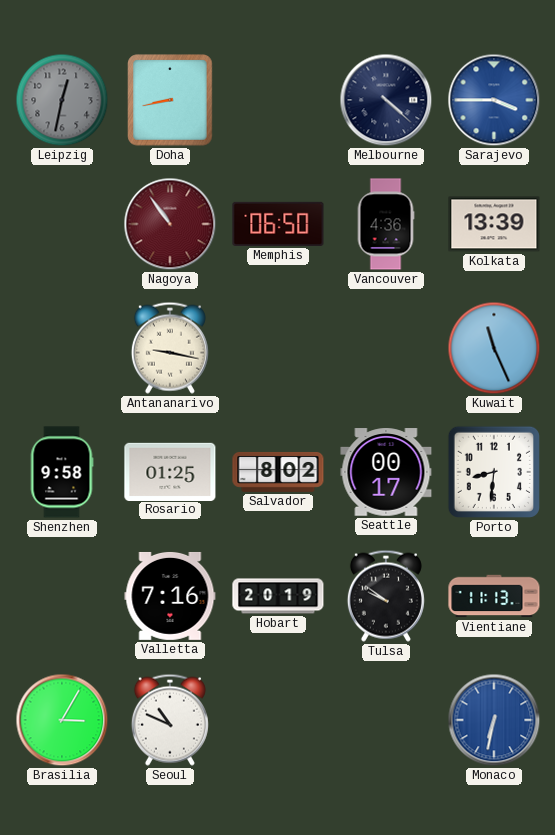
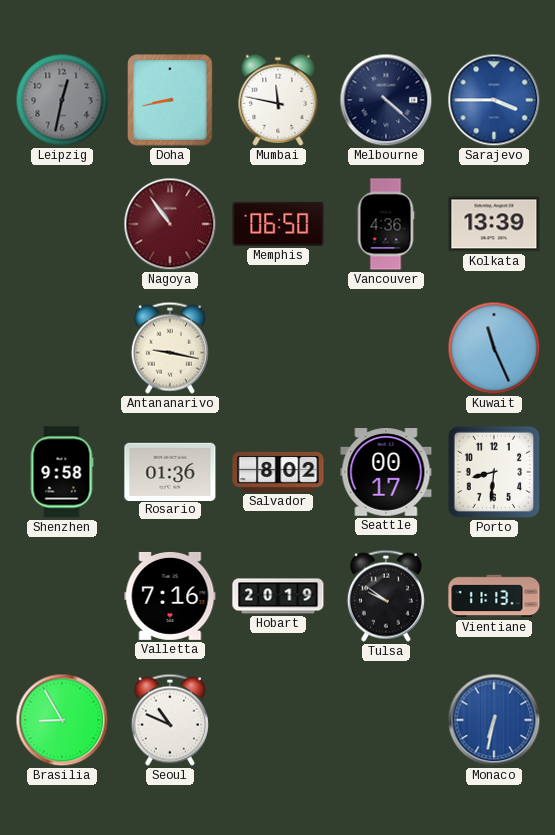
Mumbai: none -> 11:47 (278, 100)
Rosario: 01:25 -> 01:36 (170, 471)
Brasilia: 3:05 -> 8:55 (62, 720)
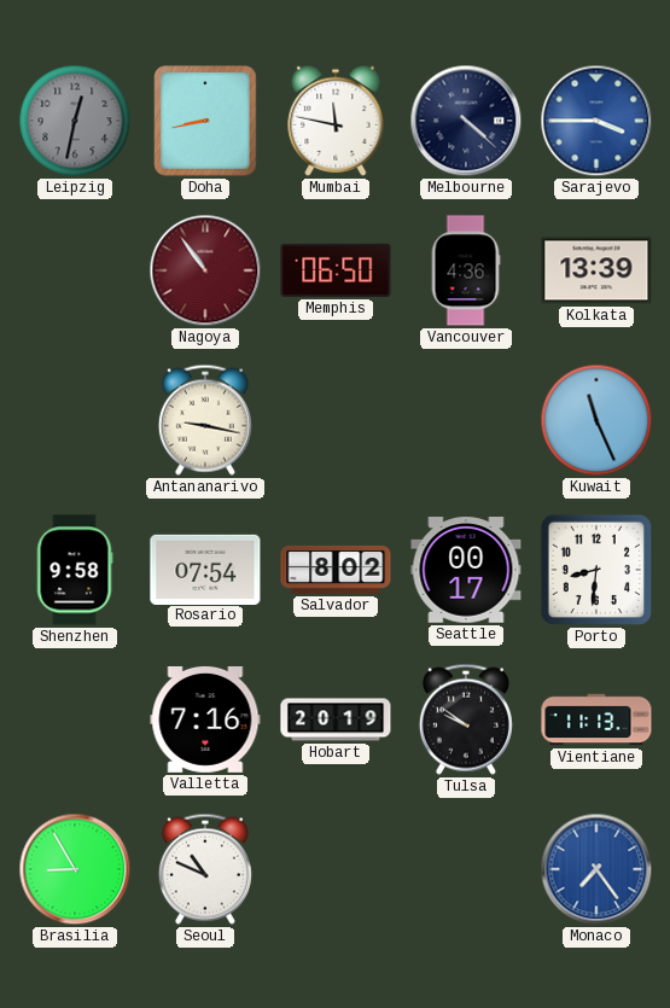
Rosario: 01:36 -> 07:54 (205, 569)
Monaco: 6:32 -> 7:24 (596, 869)
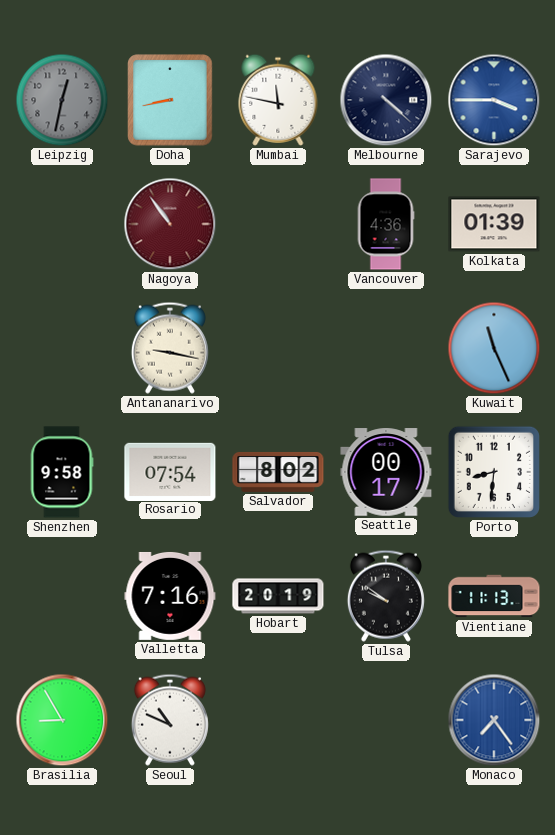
Memphis: 06:50 -> none (336, 270)
Kolkata: 13:39 -> 01:39 (494, 224)
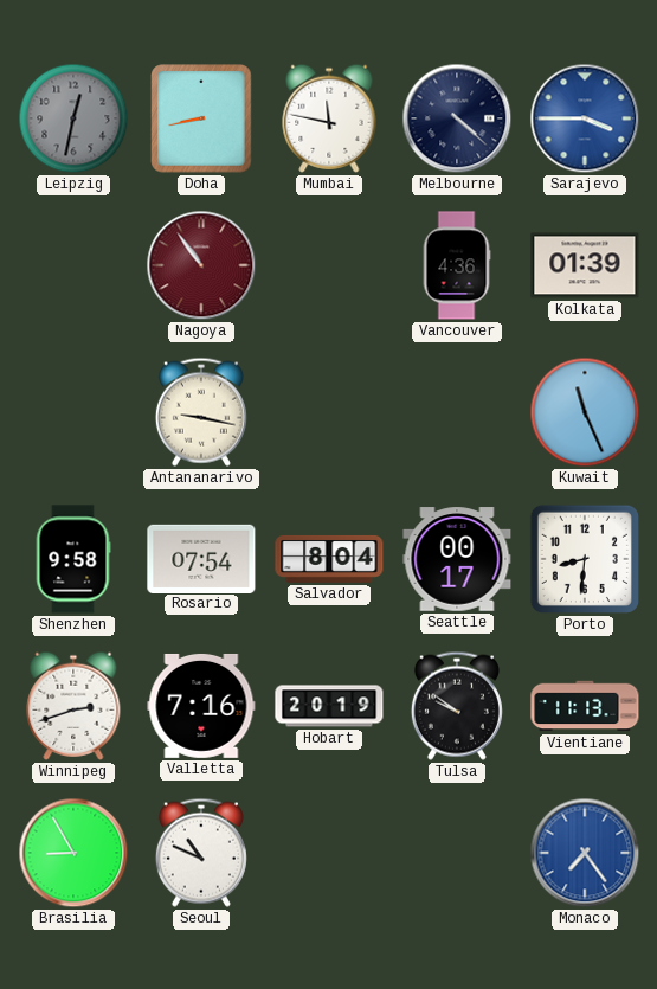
Salvador: 8:02 -> 8:04 (329, 559)
Winnipeg: none -> 2:42 (73, 706)
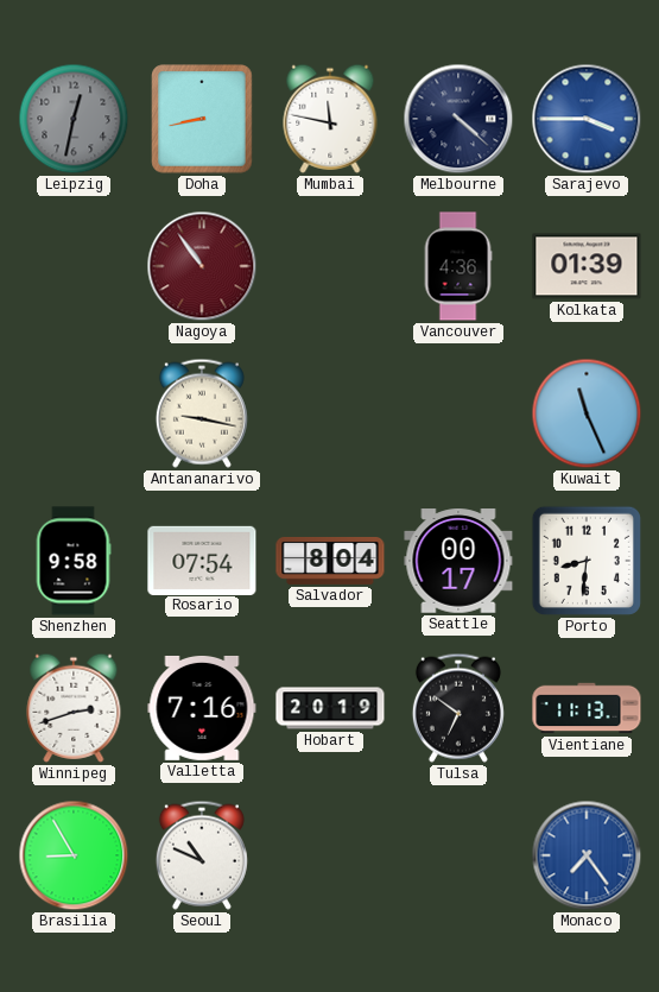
Tulsa: 9:51 -> 6:51 (458, 708)
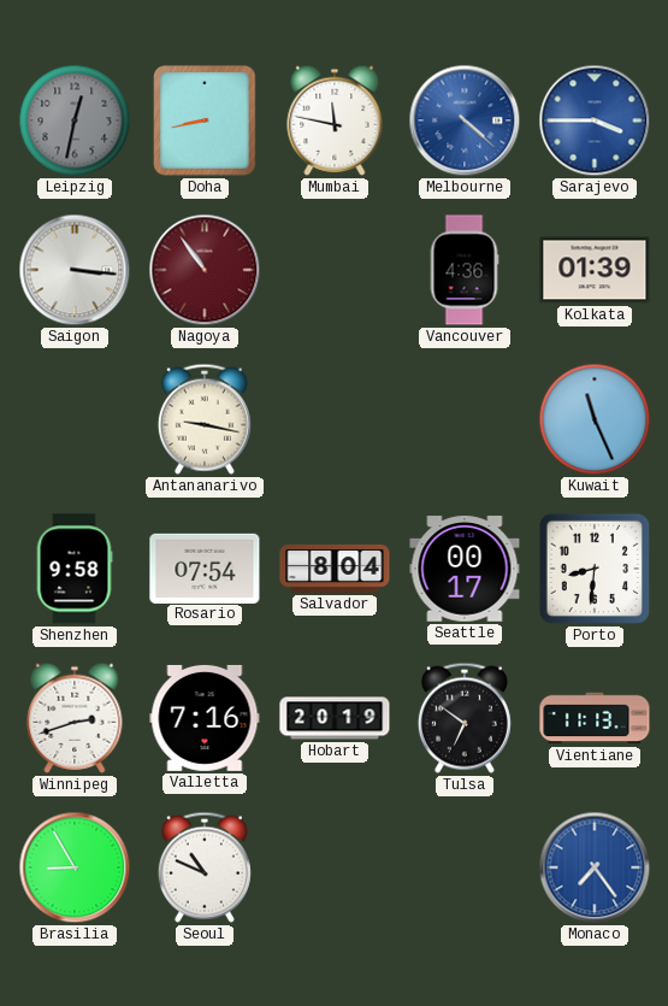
Melbourne dial: navy -> blue (465, 120)
Saigon: none -> 3:16 (75, 270)
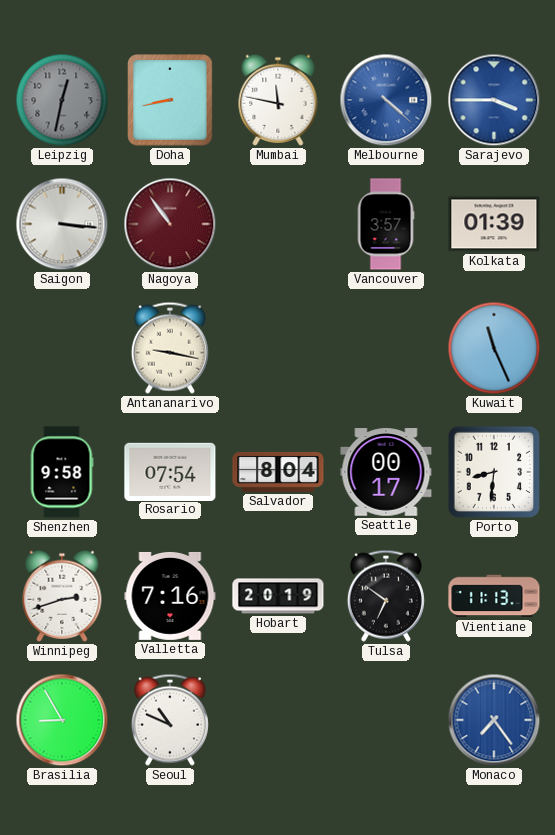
Vancouver: 4:36 -> 3:57 (386, 224)
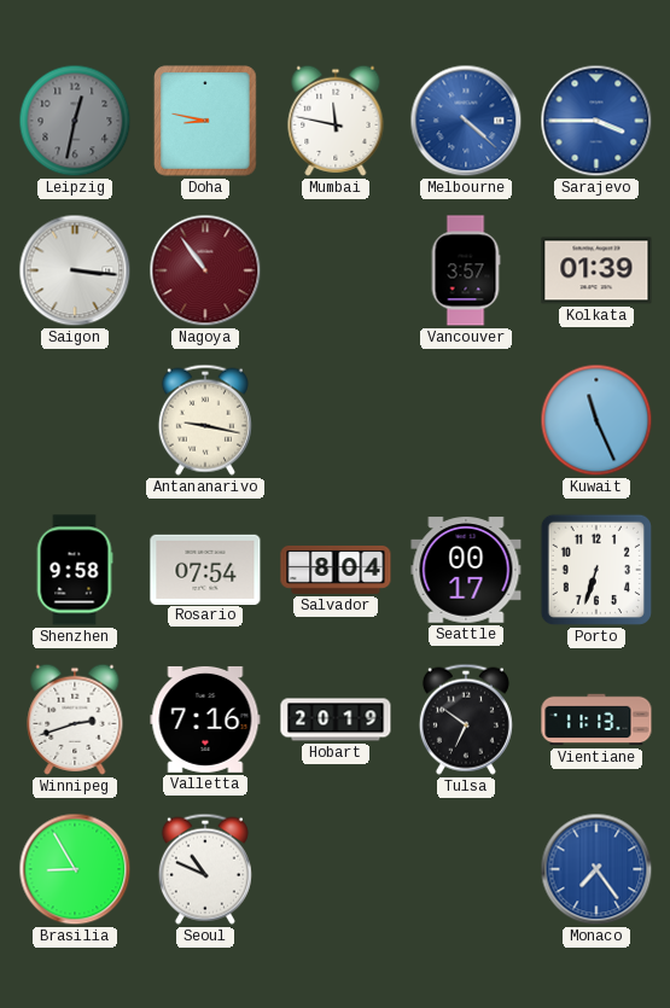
Doha: 8:43 -> 8:47 (205, 121)
Porto: 8:31 -> 6:33 (596, 570)
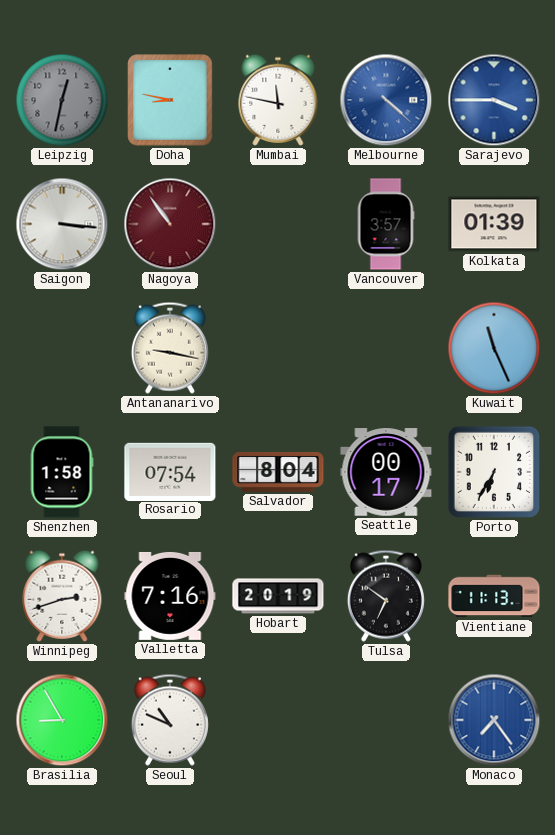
Shenzhen: 9:58 -> 1:58 (62, 472)
Porto: 6:33 -> 6:35 (494, 472)
